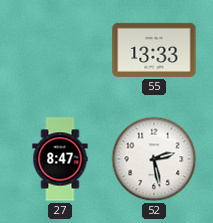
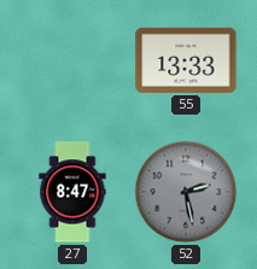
52 dial: white -> grey (186, 192)
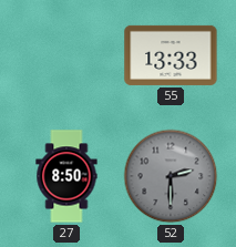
27: 8:47 -> 8:50 (66, 176)
52: 2:28 -> 2:30 (171, 176)
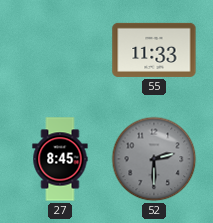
55: 13:33 -> 11:33 (154, 50)
27: 8:50 -> 8:45 (60, 159)
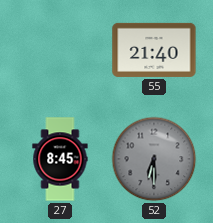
55: 11:33 -> 21:40 (154, 50)
52: 2:30 -> 6:30 (154, 159)
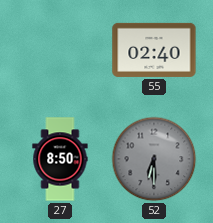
55: 21:40 -> 02:40 (154, 50)
27: 8:45 -> 8:50 (60, 159)
